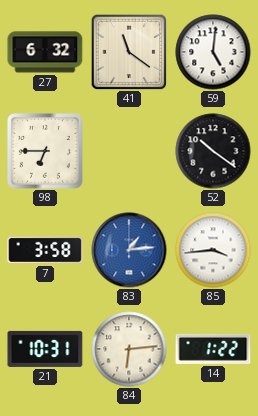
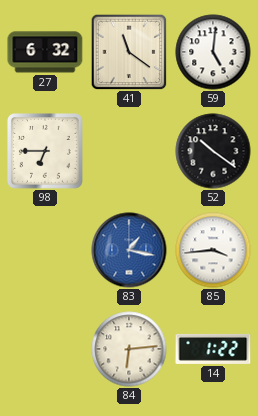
7: 3:58 -> none (45, 250)
83: 1:14 -> 1:17 (129, 250)
21: 10:31 -> none (45, 349)
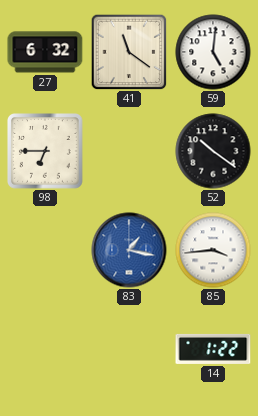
84: 6:14 -> none (129, 349)
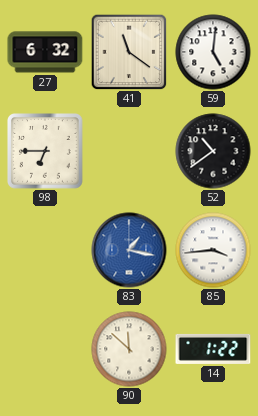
52: 10:21 -> 10:39 (213, 151)
90: none -> 11:52 (129, 349)
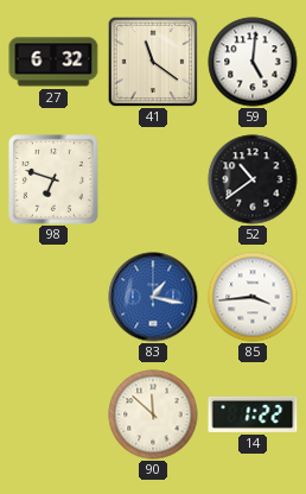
98: 6:45 -> 6:48 (55, 180)
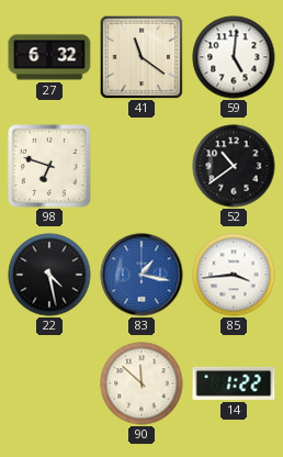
22: none -> 4:28 (49, 275)
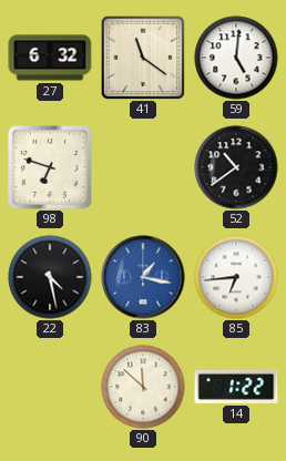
85: 3:44 -> 6:44 (236, 277)
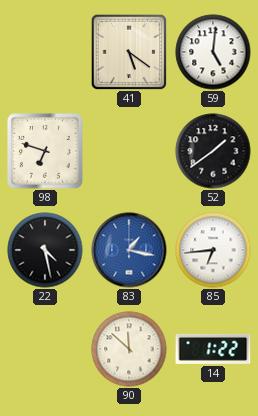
27: 6:32 -> none (50, 58)
41: 11:21 -> 5:21 (129, 52)
52: 10:39 -> 1:39 (213, 151)
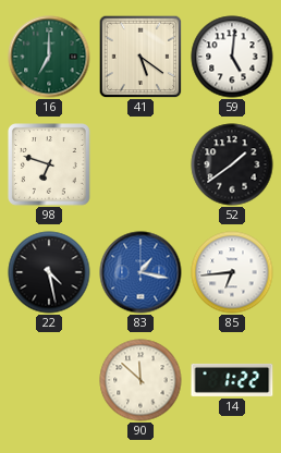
16: none -> 7:00 (49, 57)
